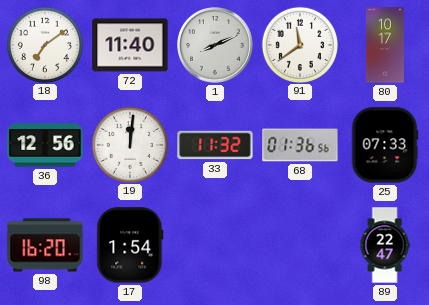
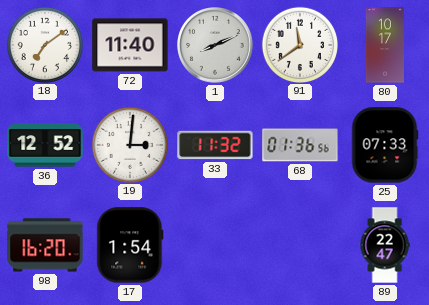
36: 12:56 -> 12:52 (45, 145)
19: 12:01 -> 3:01 (129, 144)
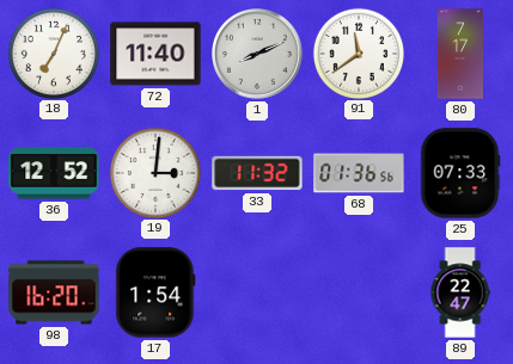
18: 7:09 -> 7:04 (53, 53)
80: 10:17 -> 7:17 (460, 54)
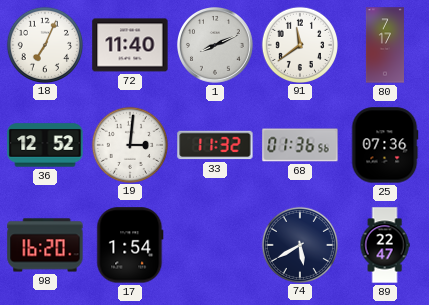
25: 07:33 -> 07:36 (385, 145)
74: none -> 5:40 (299, 244)
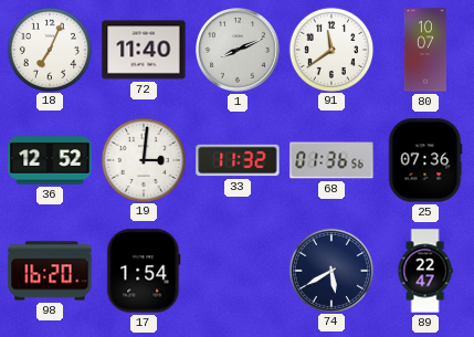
80: 7:17 -> 10:07 (425, 50)
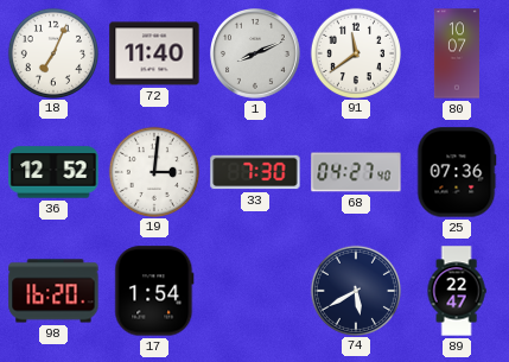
33: 11:32 -> 7:30 (255, 172)
68: 01:36 -> 04:27 (356, 172)
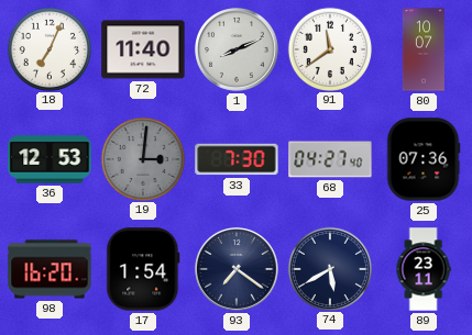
36: 12:52 -> 12:53 (50, 159)
19 dial: white -> grey (142, 158)
93: none -> 7:21 (238, 270)
89: 22:47 -> 23:11 (424, 269)
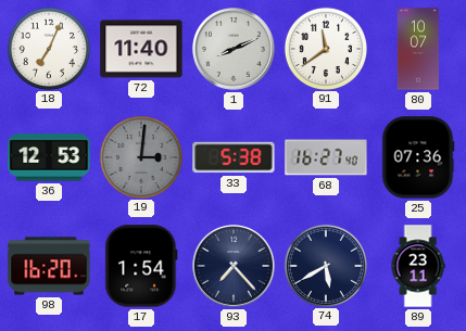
33: 7:30 -> 5:38 (234, 157)
68: 04:27 -> 16:27 (326, 157)
93: 7:21 -> 7:23 (235, 267)
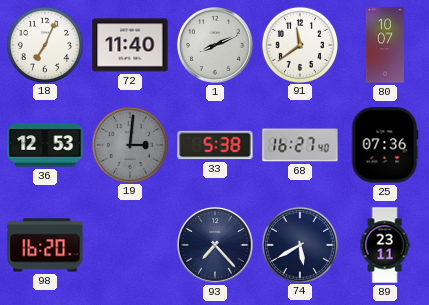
17: 1:54 -> none (141, 266)
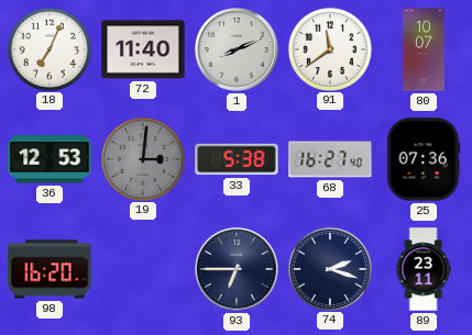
93: 7:23 -> 6:45 (238, 270)
74: 5:40 -> 2:18 (329, 268)
